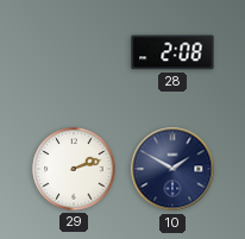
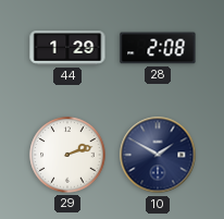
44: none -> 1:29 (67, 48)
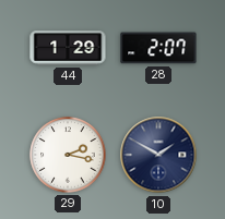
28: 2:08 -> 2:07 (158, 48)
29: 2:12 -> 2:17 (68, 155)
